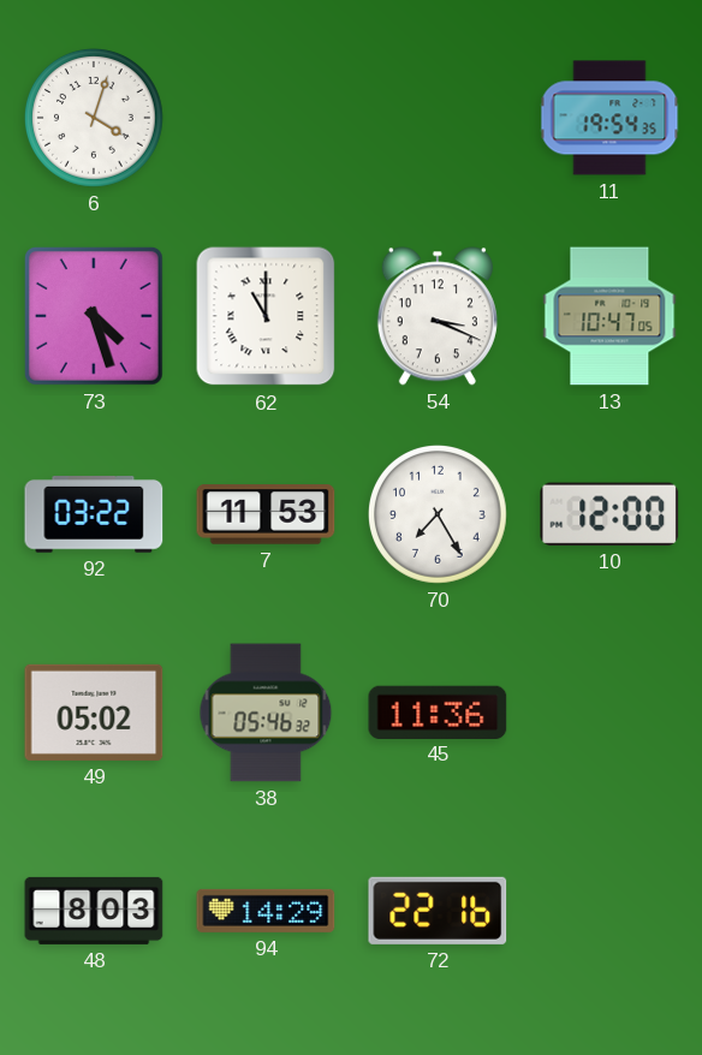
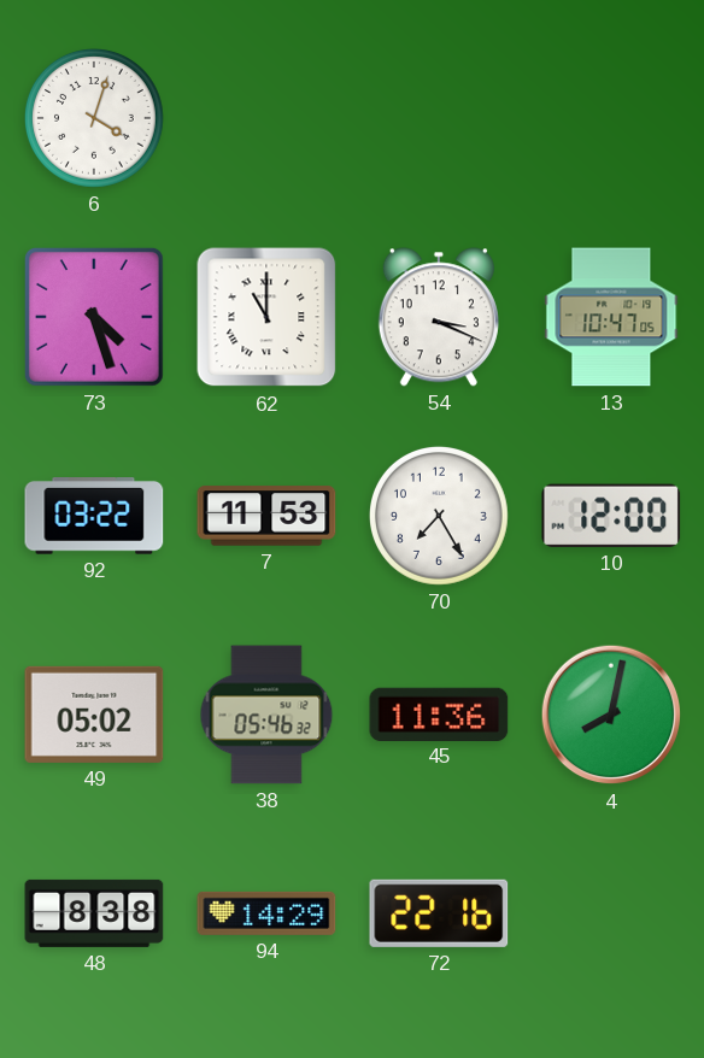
11: 19:54 -> none (609, 118)
4: none -> 8:02 (611, 715)
48: 8:03 -> 8:38 (94, 913)
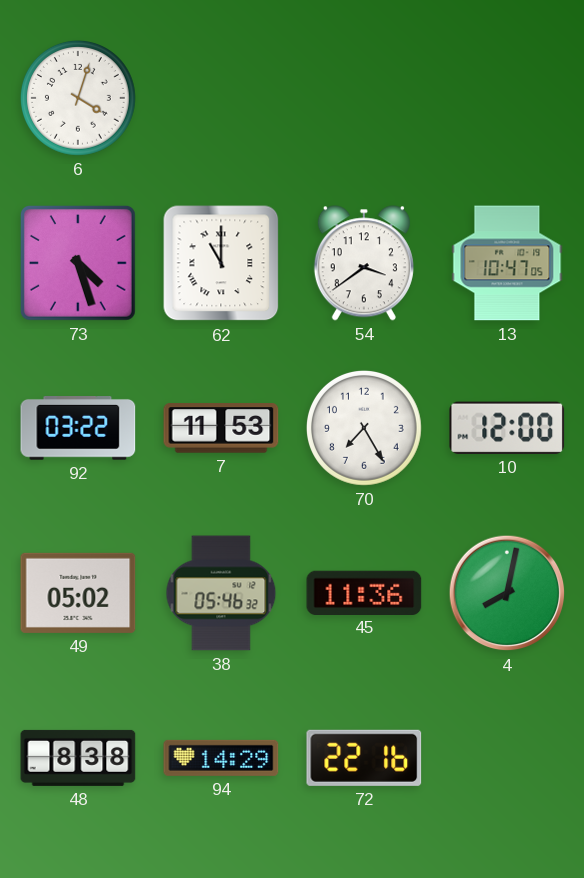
54: 3:19 -> 3:39 (364, 263)
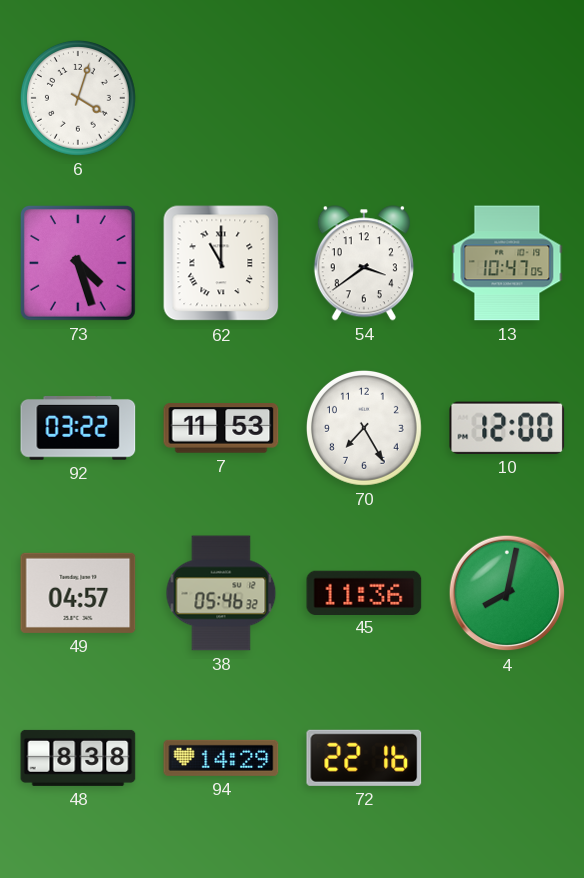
49: 05:02 -> 04:57 (78, 593)
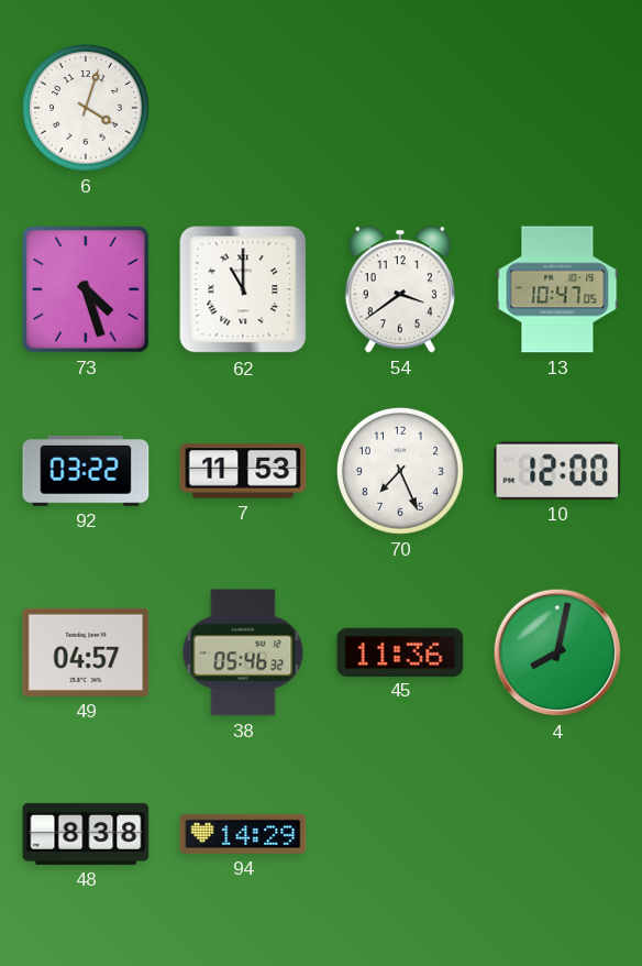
70: 7:25 -> 7:26 (401, 471)
72: 22:16 -> none (364, 758)
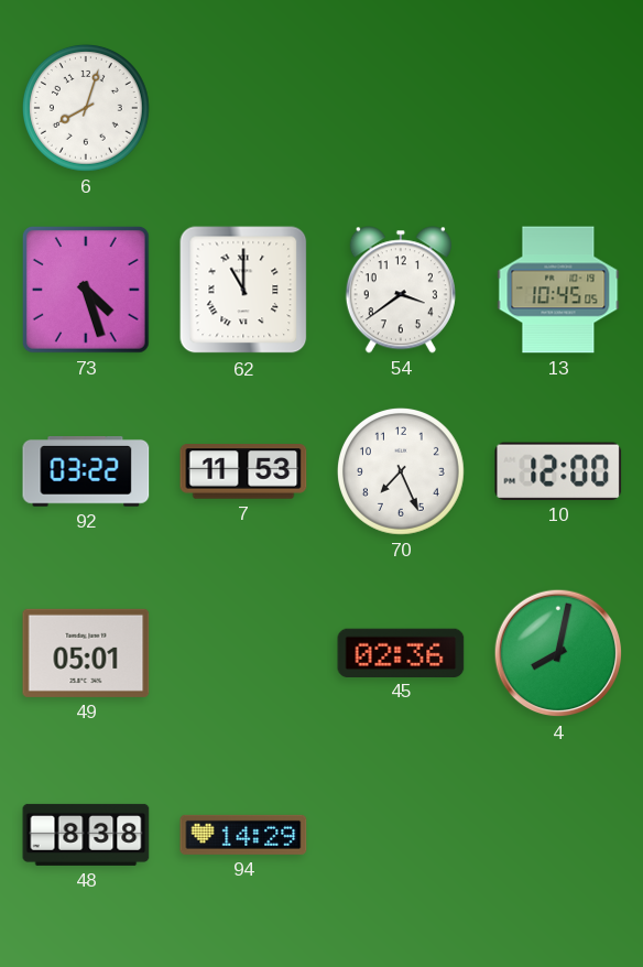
6: 4:03 -> 8:03 (87, 108)
13: 10:47 -> 10:45 (558, 290)
49: 04:57 -> 05:01 (86, 653)
38: 05:46 -> none (243, 652)
45: 11:36 -> 02:36 (401, 652)
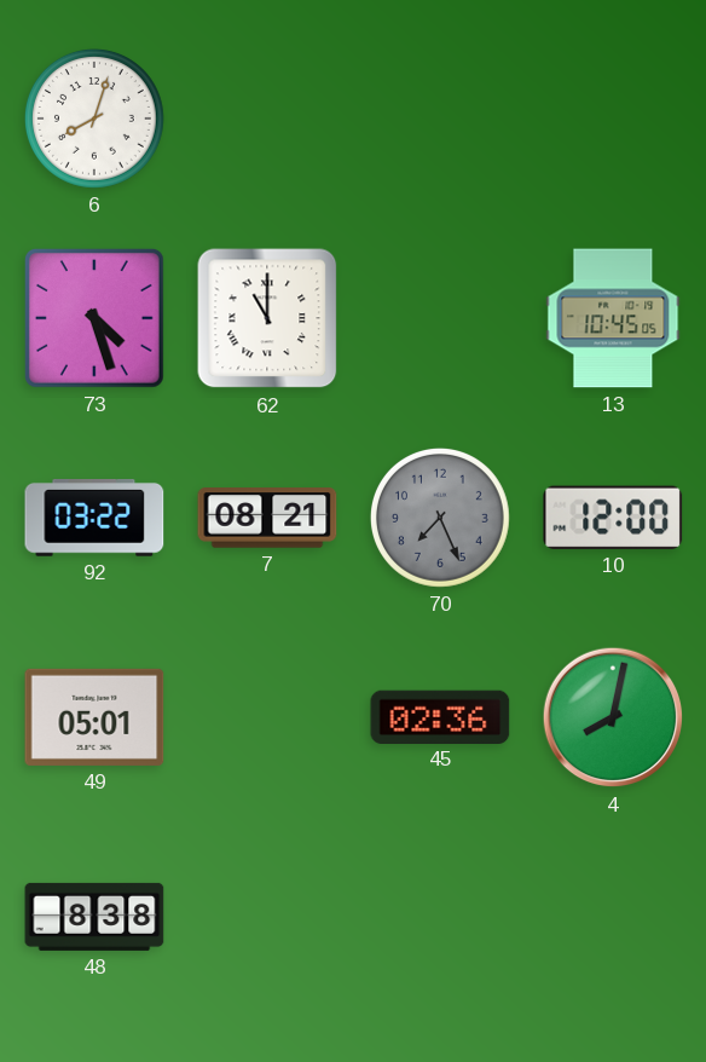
54: 3:39 -> none (401, 290)
7: 11:53 -> 08:21 (267, 518)
70 dial: white -> grey (441, 518)
94: 14:29 -> none (243, 835)
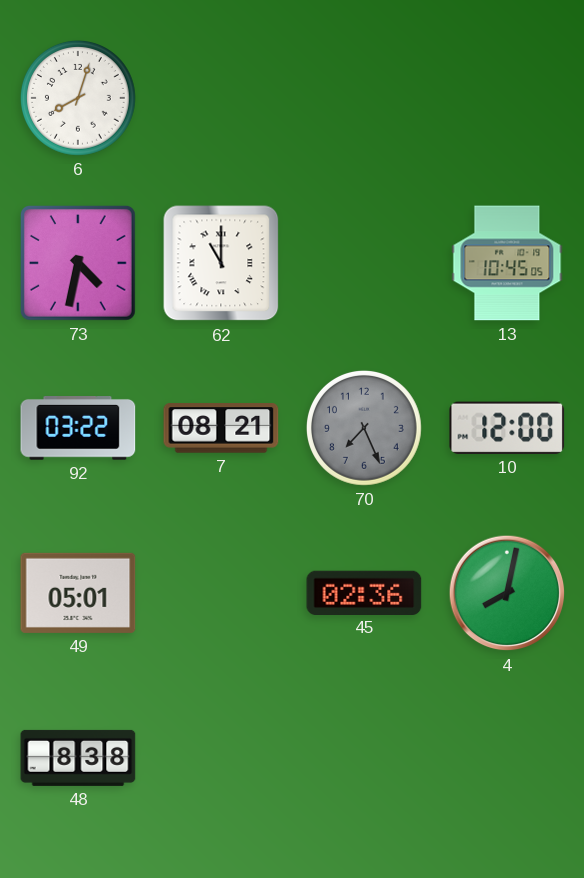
73: 4:27 -> 4:32 (78, 263)
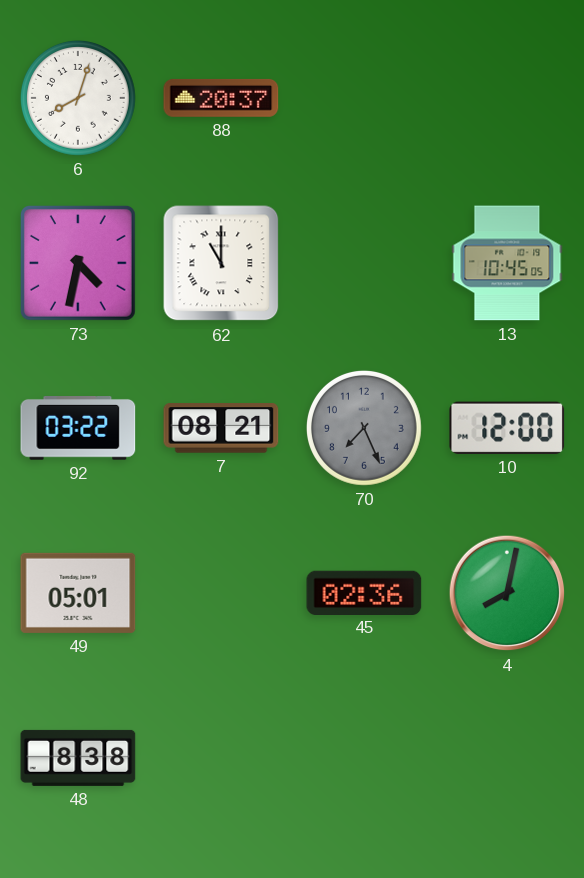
88: none -> 20:37 (221, 98)
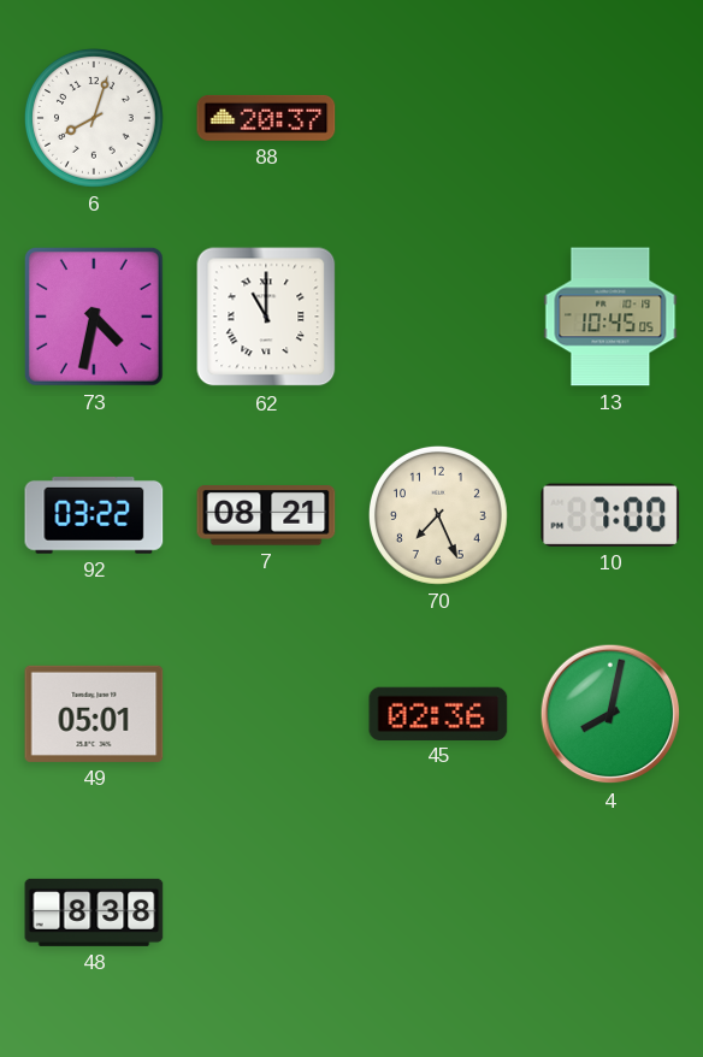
70 dial: grey -> cream (439, 515)
10: 12:00 -> 7:00 (610, 515)
